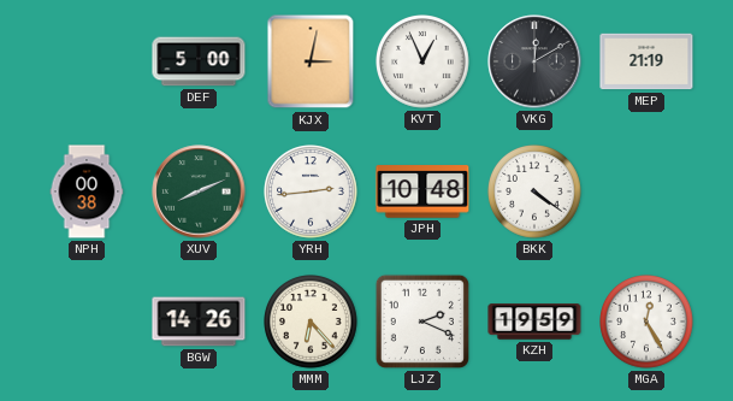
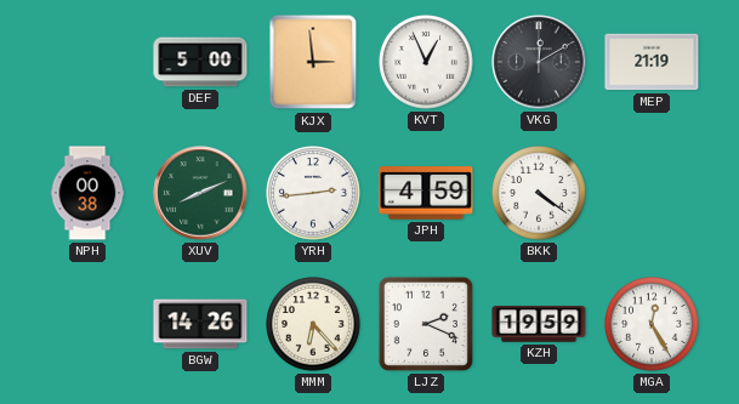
KJX: 3:02 -> 2:59 (313, 62)
JPH: 10:48 -> 4:59 (426, 193)
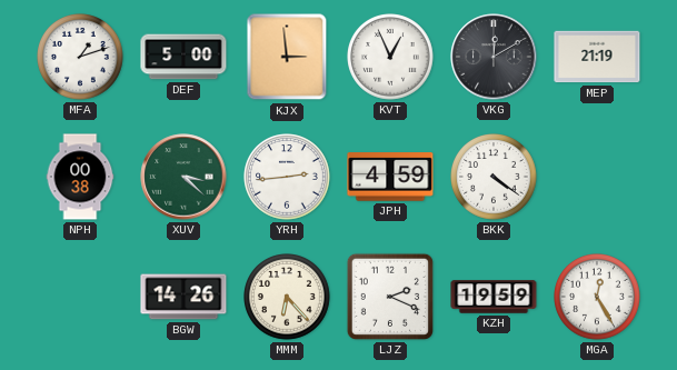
MFA: none -> 1:12 (81, 58)
XUV: 8:11 -> 3:22 (183, 177)
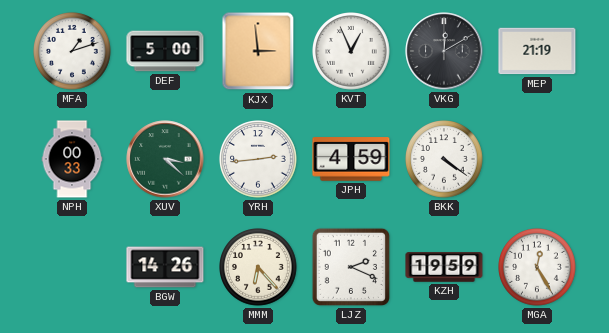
NPH: 00:38 -> 00:33 (72, 159)
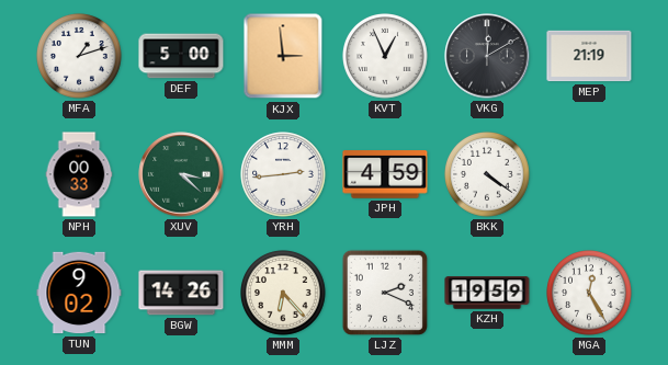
TUN: none -> 9:02 (79, 293)
